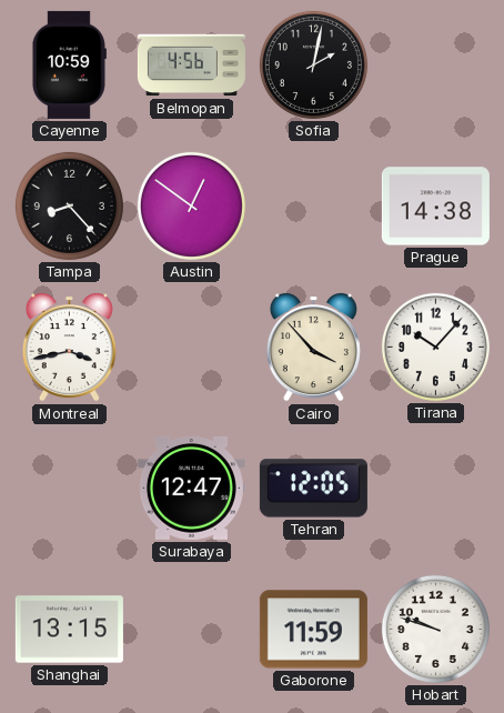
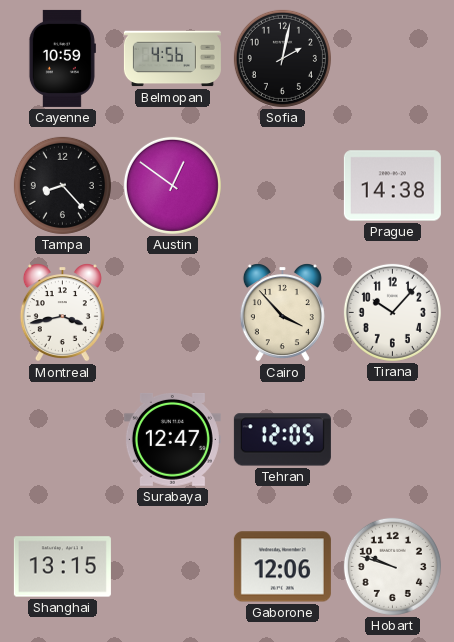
Gaborone: 11:59 -> 12:06 (282, 567)
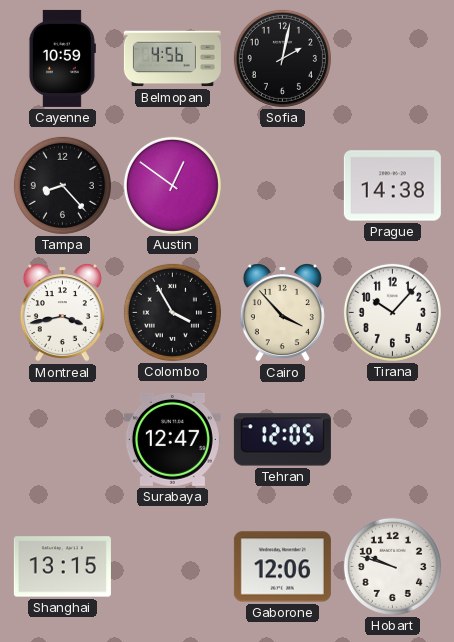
Colombo: none -> 3:55 (172, 312)
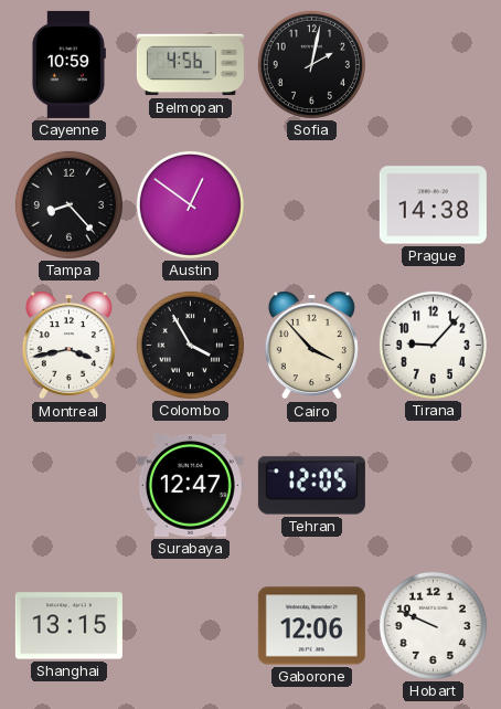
Tirana: 10:07 -> 9:07 (433, 345)
Hobart: 9:48 -> 9:49 (433, 625)
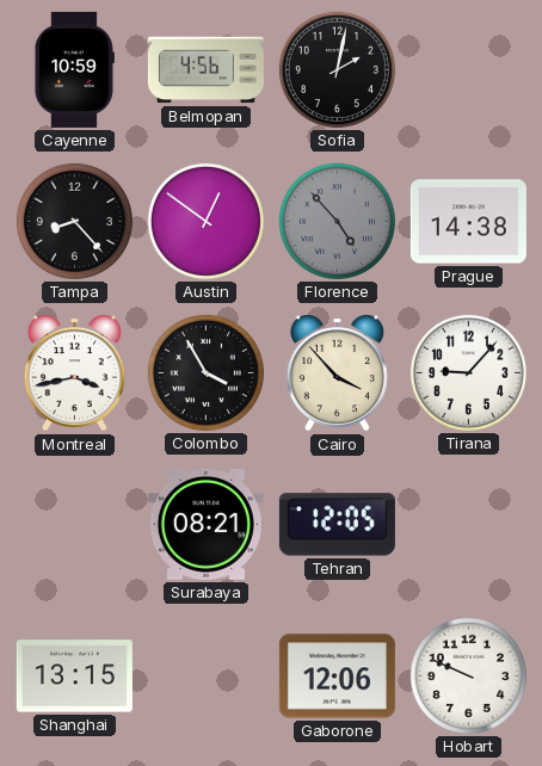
Florence: none -> 4:53 (337, 221)
Surabaya: 12:47 -> 08:21 (205, 524)
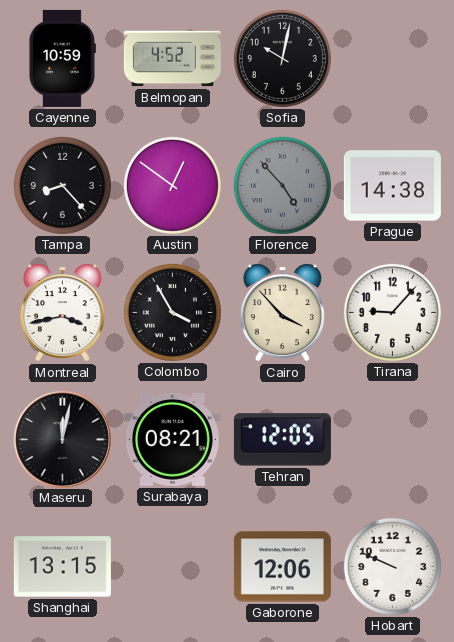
Belmopan: 4:56 -> 4:52 (172, 59)
Sofia: 2:02 -> 10:02 (282, 58)
Maseru: none -> 12:02 (62, 439)
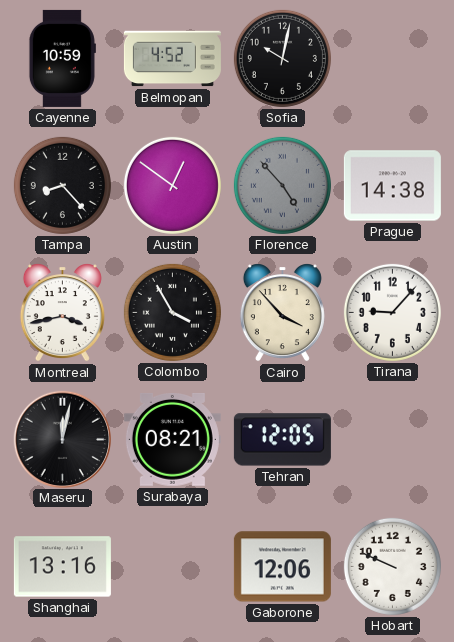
Shanghai: 13:15 -> 13:16 (62, 567)
